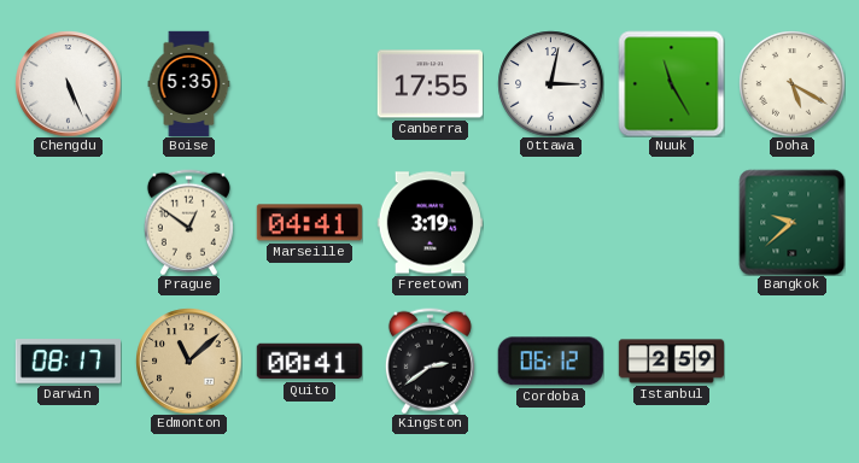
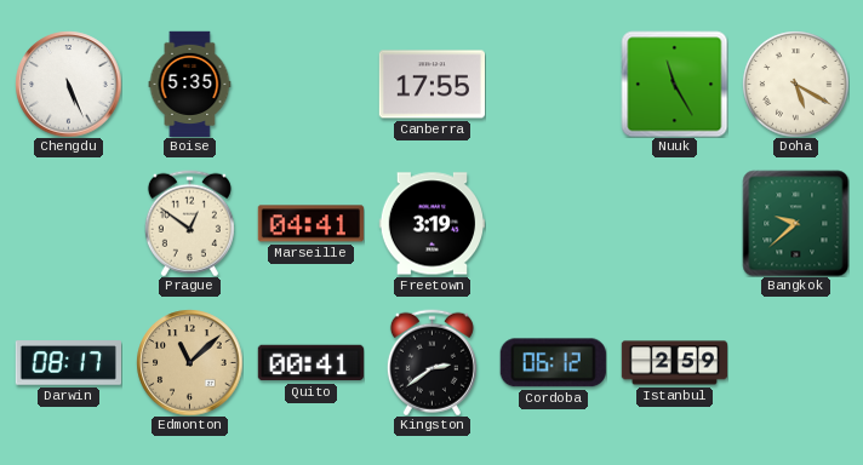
Ottawa: 3:02 -> none (550, 83)
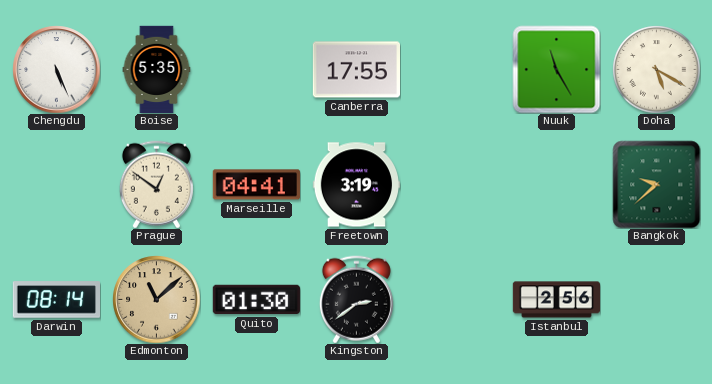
Darwin: 08:17 -> 08:14 (56, 300)
Quito: 00:41 -> 01:30 (256, 300)
Cordoba: 06:12 -> none (553, 363)
Istanbul: 2:59 -> 2:56 (556, 300)
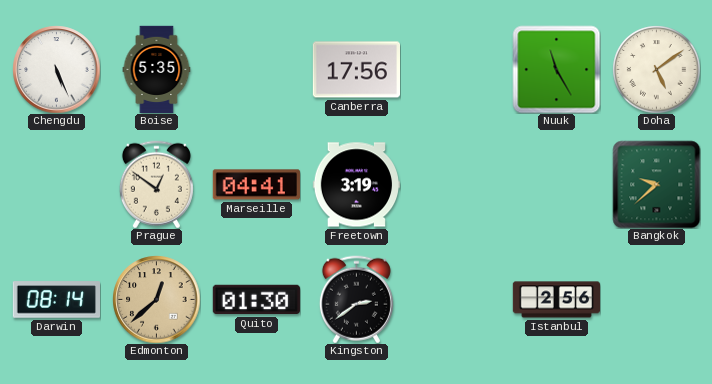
Canberra: 17:55 -> 17:56 (356, 70)
Doha: 5:20 -> 5:09 (656, 69)
Edmonton: 11:08 -> 12:38 (156, 299)
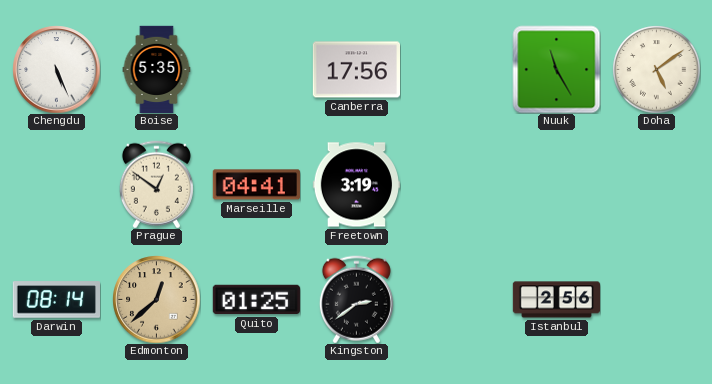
Bangkok: 9:38 -> none (656, 184)
Quito: 01:30 -> 01:25 (256, 300)
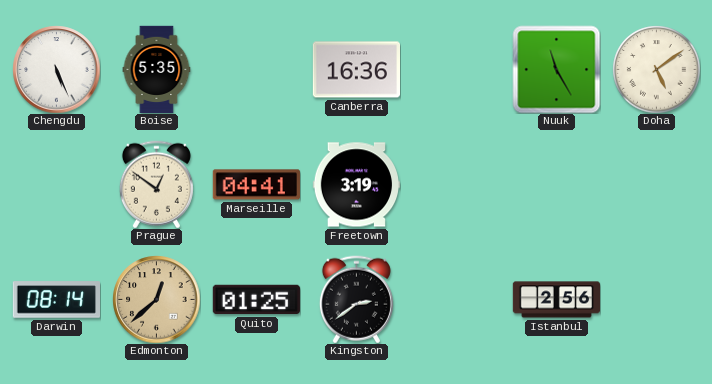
Canberra: 17:56 -> 16:36 (356, 70)
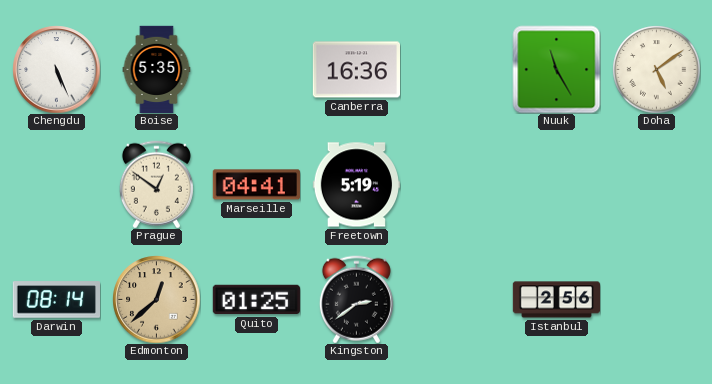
Freetown: 3:19 -> 5:19 (356, 185)
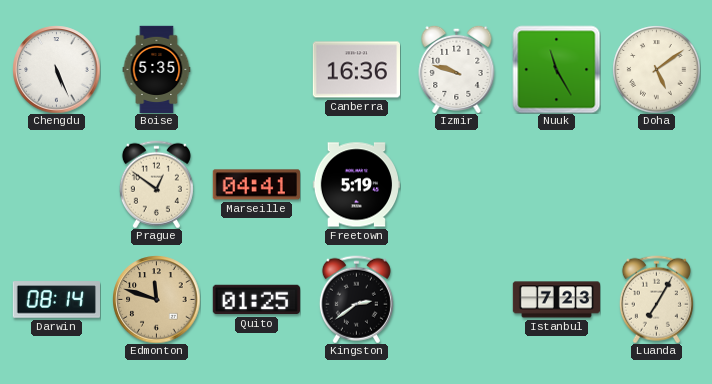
Izmir: none -> 9:48 (457, 69)
Edmonton: 12:38 -> 11:48 (156, 299)
Istanbul: 2:56 -> 7:23 (556, 300)
Luanda: none -> 7:05 (656, 299)
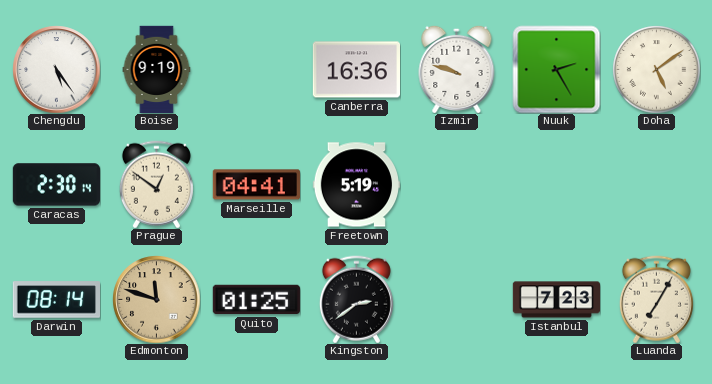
Chengdu: 5:26 -> 5:24 (56, 69)
Boise: 5:35 -> 9:19 (157, 69)
Nuuk: 11:25 -> 2:25 (556, 69)
Caracas: none -> 2:30 (56, 185)
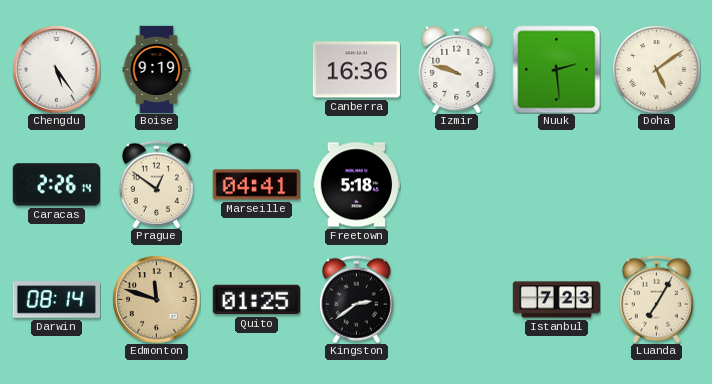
Nuuk: 2:25 -> 2:29 (556, 69)
Caracas: 2:30 -> 2:26 (56, 185)
Freetown: 5:19 -> 5:18 (356, 185)
